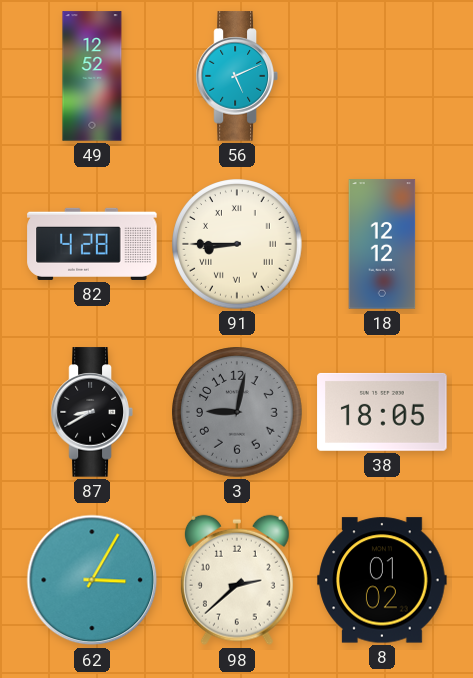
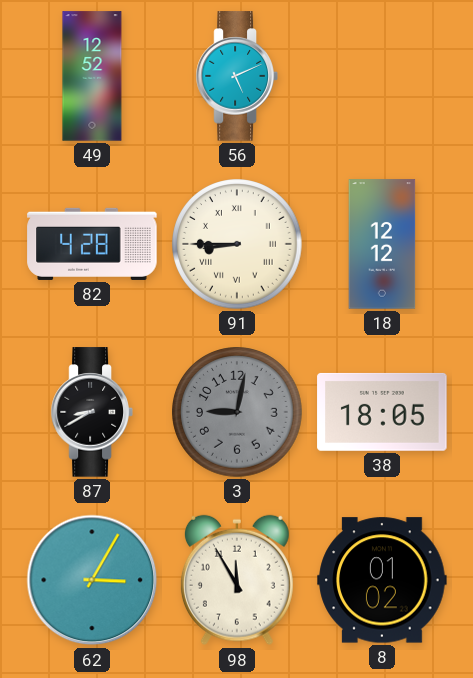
98: 2:38 -> 11:55 (237, 580)
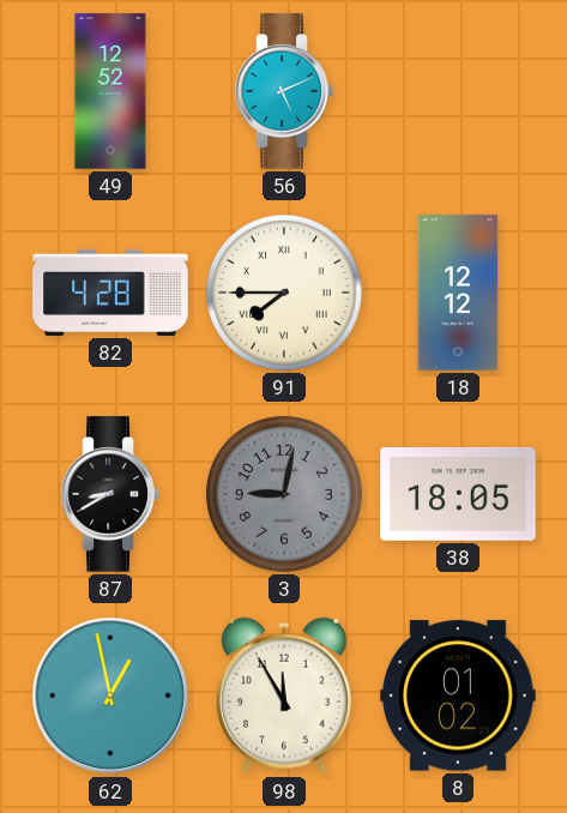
91: 8:45 -> 7:45 (284, 293)
62: 3:05 -> 12:58 (110, 695)
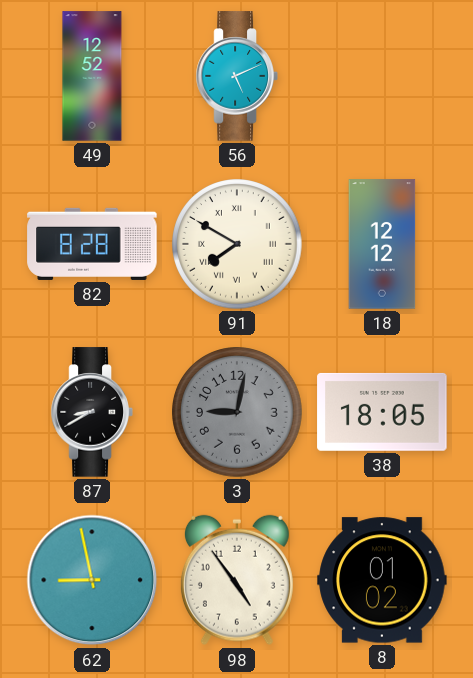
82: 4:28 -> 8:28 (92, 244)
91: 7:45 -> 7:50 (237, 244)
62: 12:58 -> 8:58 (92, 580)
98: 11:55 -> 4:54 (237, 580)
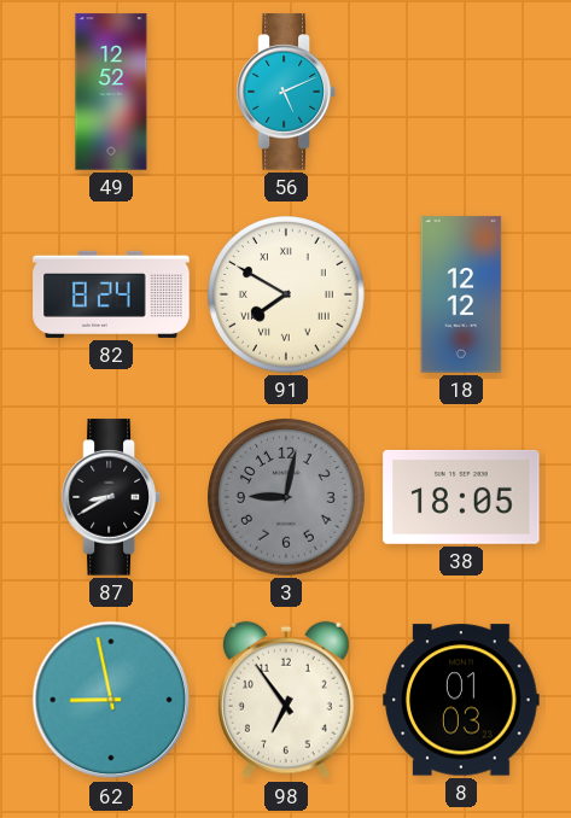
82: 8:28 -> 8:24 (111, 294)
98: 4:54 -> 6:54 (286, 700)
8: 01:02 -> 01:03 (461, 700)
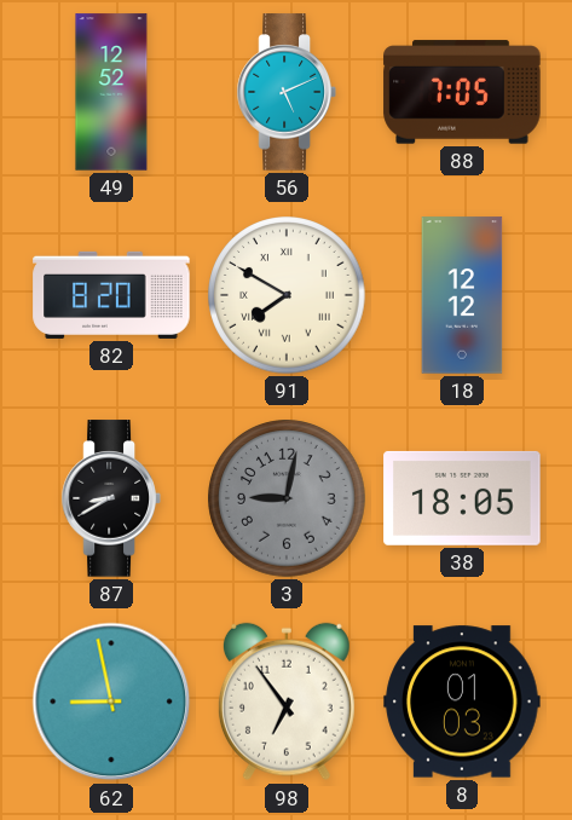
88: none -> 7:05 (462, 92)
82: 8:24 -> 8:20 (111, 295)
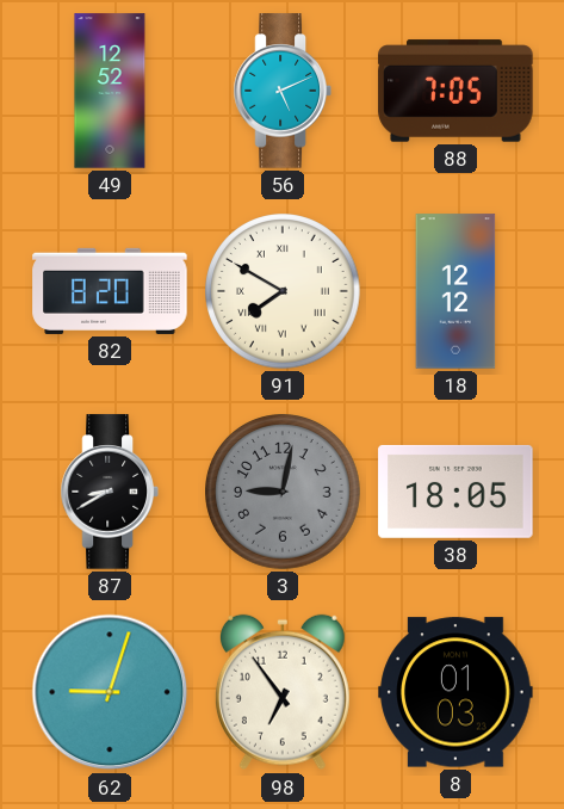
62: 8:58 -> 9:03 (110, 692)
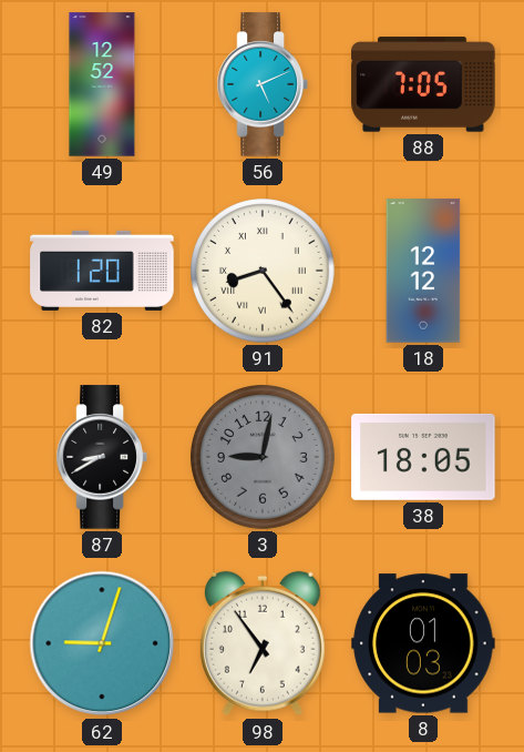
82: 8:20 -> 1:20 (102, 271)
91: 7:50 -> 8:24 (263, 271)
